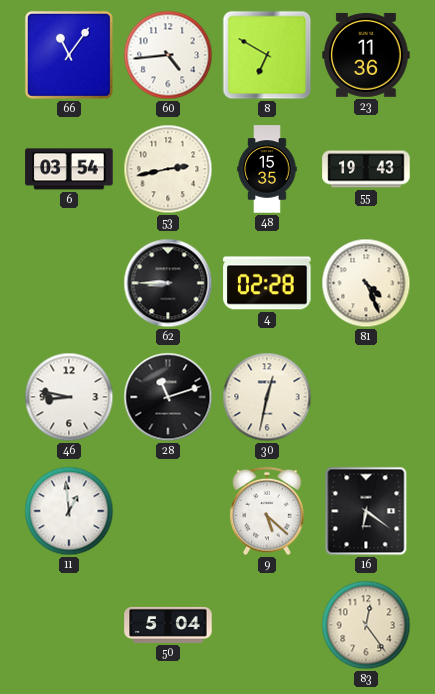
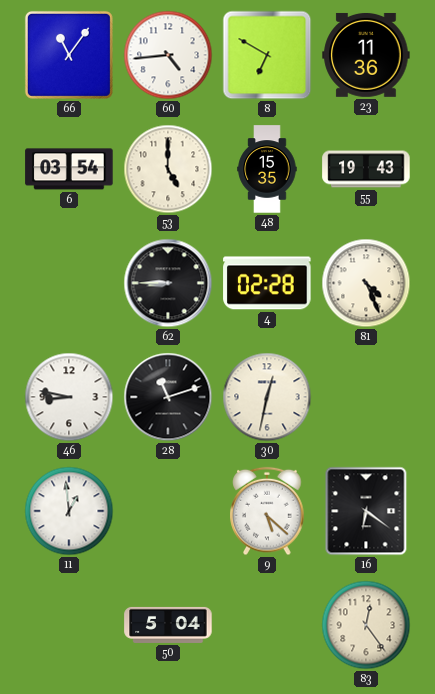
53: 2:43 -> 5:00 (168, 169)
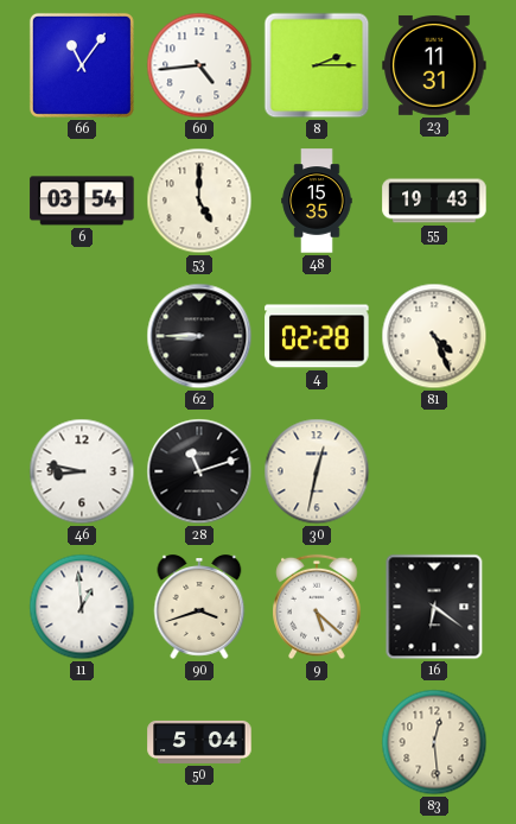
8: 6:50 -> 2:15 (317, 65)
23: 11:36 -> 11:31 (434, 65)
90: none -> 3:42 (199, 607)
83: 12:24 -> 12:29 (434, 742)
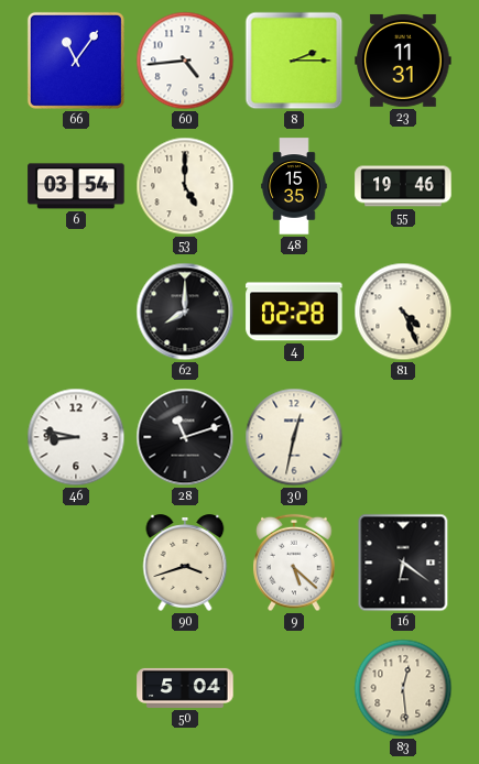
55: 19:43 -> 19:46 (403, 186)
62: 8:45 -> 8:00 (185, 312)
11: 12:59 -> none (82, 607)
